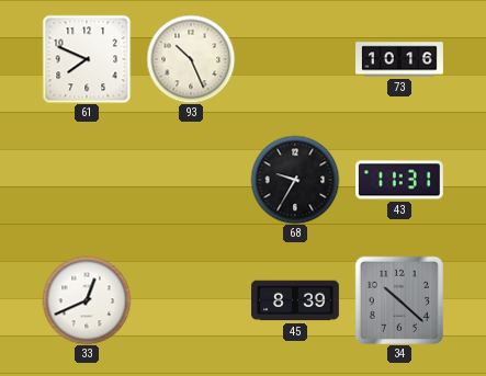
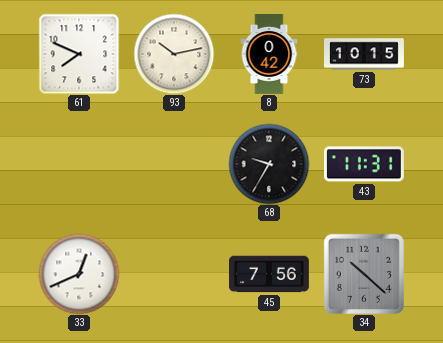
93: 10:26 -> 10:13 (174, 54)
8: none -> 0:42 (269, 55)
73: 10:16 -> 10:15 (365, 54)
45: 8:39 -> 7:56 (270, 274)
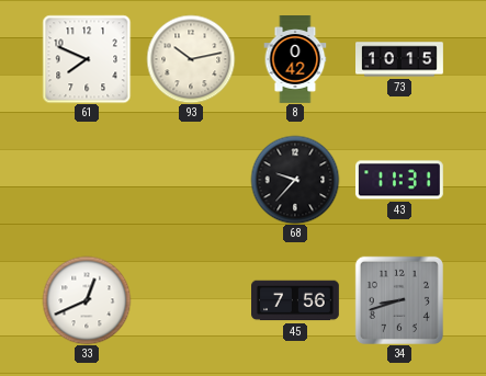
68: 9:35 -> 9:37 (295, 180)
34: 10:22 -> 8:42 (399, 300)
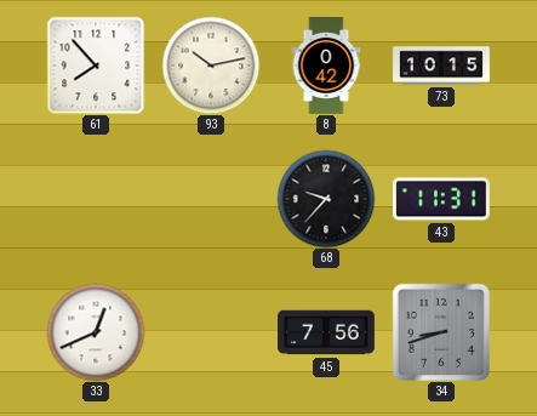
61: 7:49 -> 7:53 (96, 65)
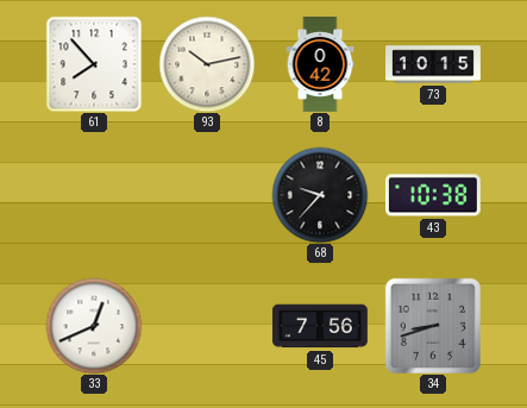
43: 11:31 -> 10:38 (433, 195)
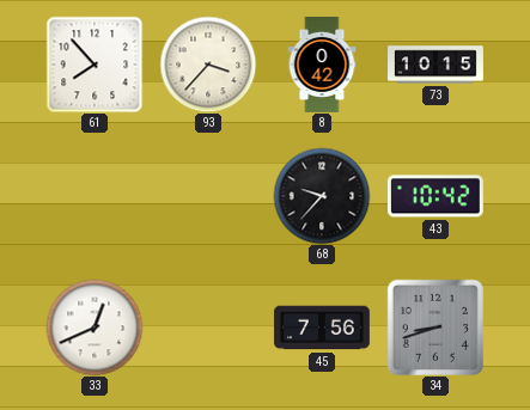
93: 10:13 -> 3:37 (208, 65)
43: 10:38 -> 10:42 (435, 196)
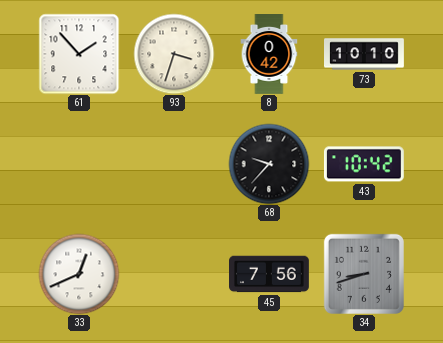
61: 7:53 -> 1:53 (79, 54)
93: 3:37 -> 3:33 (174, 54)
73: 10:15 -> 10:10 (365, 54)
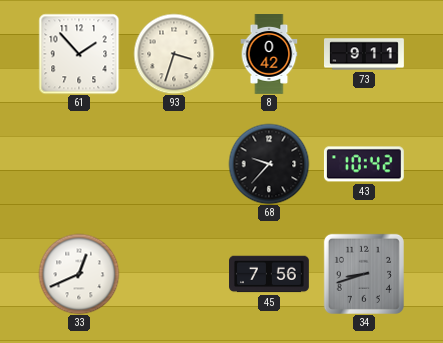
73: 10:10 -> 9:11 (365, 54)
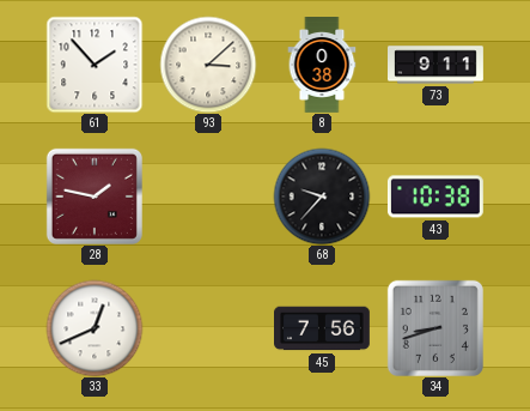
93: 3:33 -> 3:08 (208, 65)
8: 0:42 -> 0:38 (322, 66)
28: none -> 1:47 (95, 197)
43: 10:42 -> 10:38 (435, 197)
